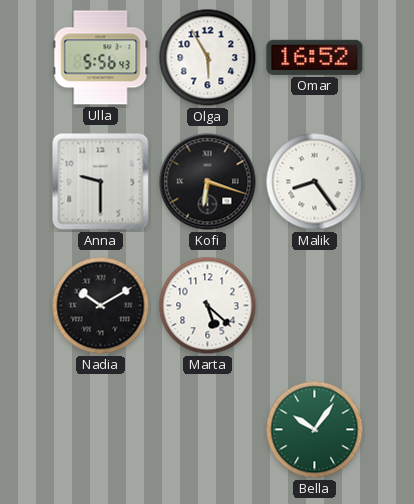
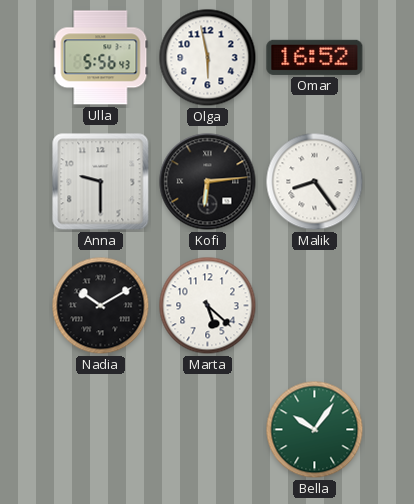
Olga: 5:55 -> 5:58 (208, 58)
Kofi: 6:18 -> 6:14 (208, 182)
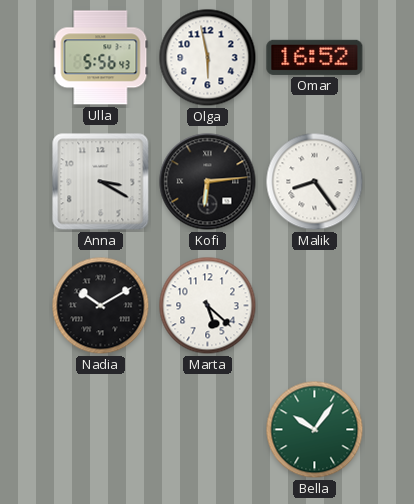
Anna: 9:30 -> 3:20 (101, 182)
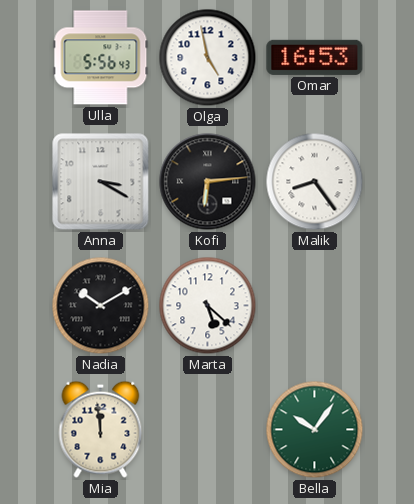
Olga: 5:58 -> 4:58 (208, 58)
Omar: 16:52 -> 16:53 (315, 57)
Mia: none -> 11:59 (101, 429)
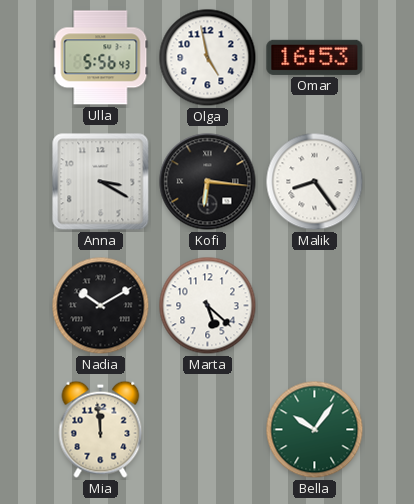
Kofi: 6:14 -> 6:16 (208, 182)
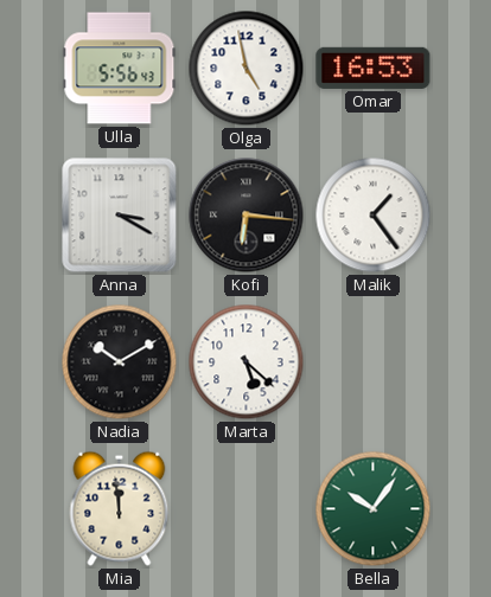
Malik: 8:24 -> 1:24 (374, 216)
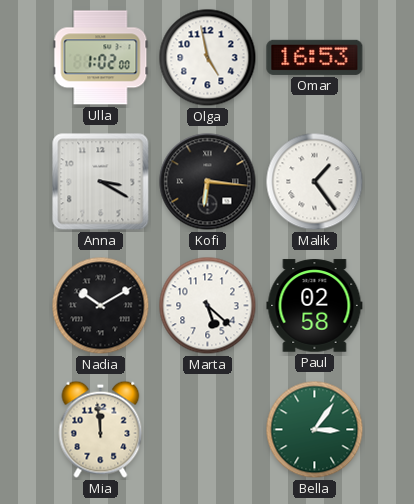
Ulla: 5:56 -> 1:02 (101, 58)
Paul: none -> 02:58 (315, 306)
Bella: 10:06 -> 3:06 (315, 430)
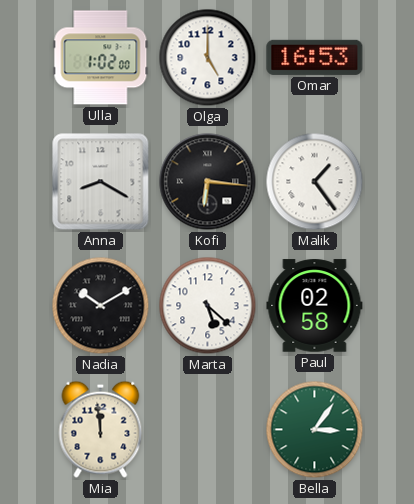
Olga: 4:58 -> 5:00 (208, 58)
Anna: 3:20 -> 8:20 (101, 182)
